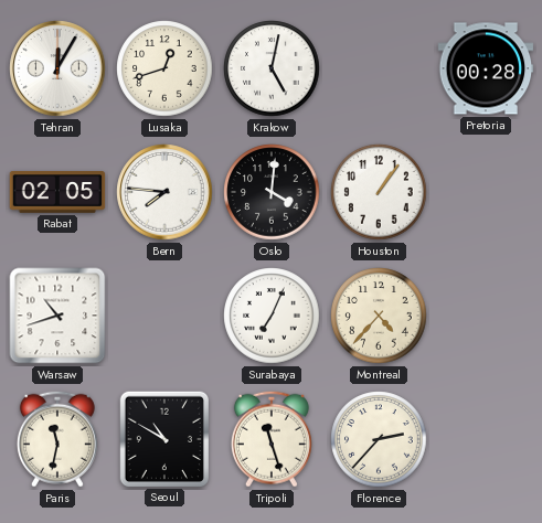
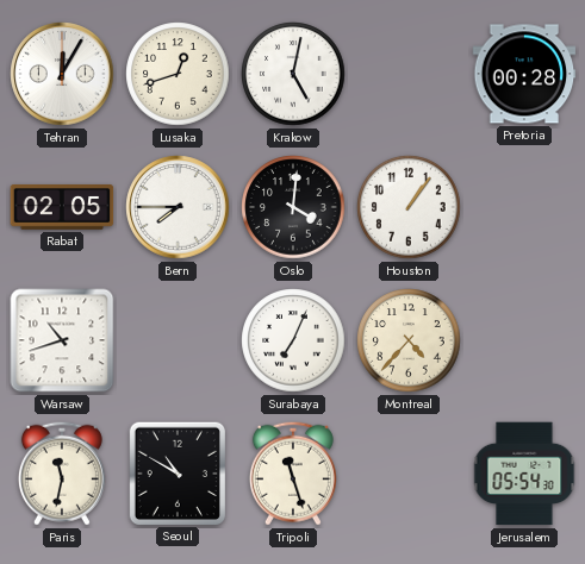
Bern: 7:46 -> 7:45 (178, 207)
Florence: 2:37 -> none (379, 439)
Jerusalem: none -> 05:54 (524, 474)
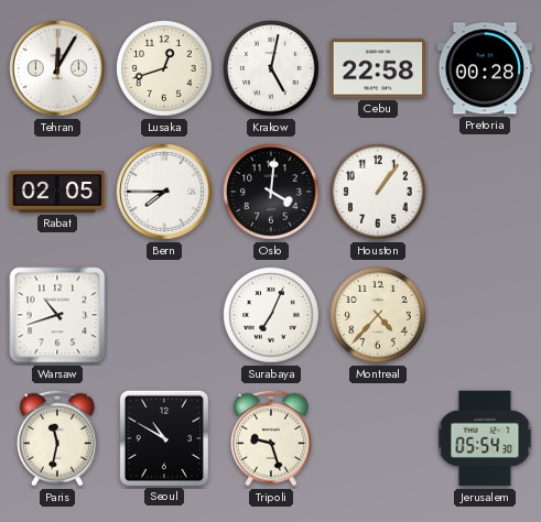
Cebu: none -> 22:58 (378, 68)
Tripoli: 11:27 -> 9:27 (271, 438)
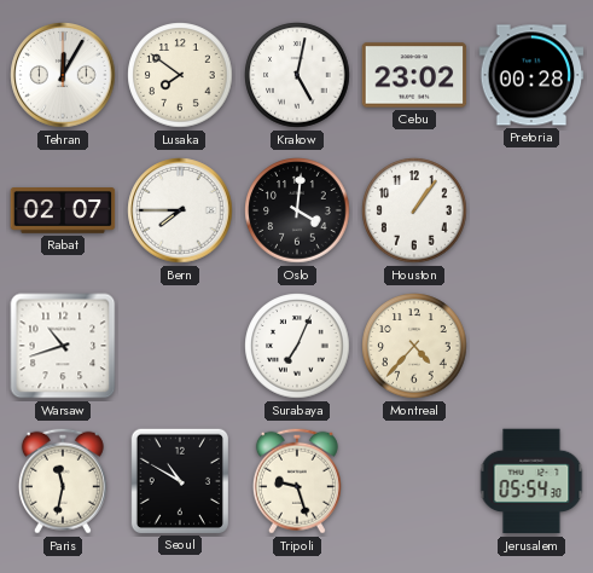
Lusaka: 12:42 -> 7:51 (180, 75)
Cebu: 22:58 -> 23:02 (414, 75)
Rabat: 02:05 -> 02:07 (63, 212)
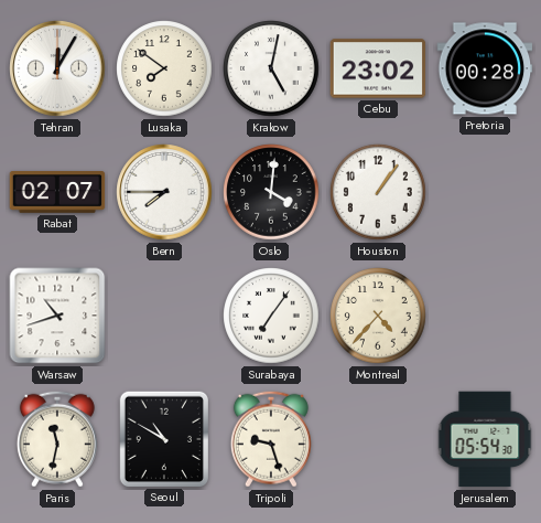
Surabaya: 7:04 -> 7:06 (271, 316)
